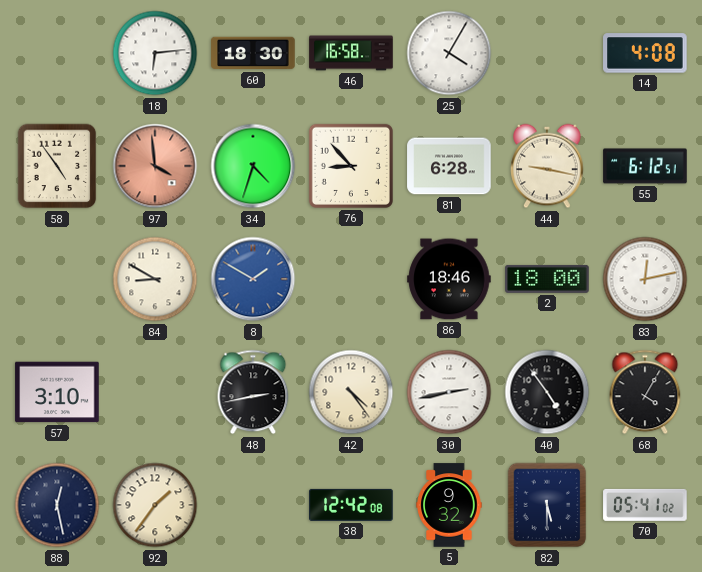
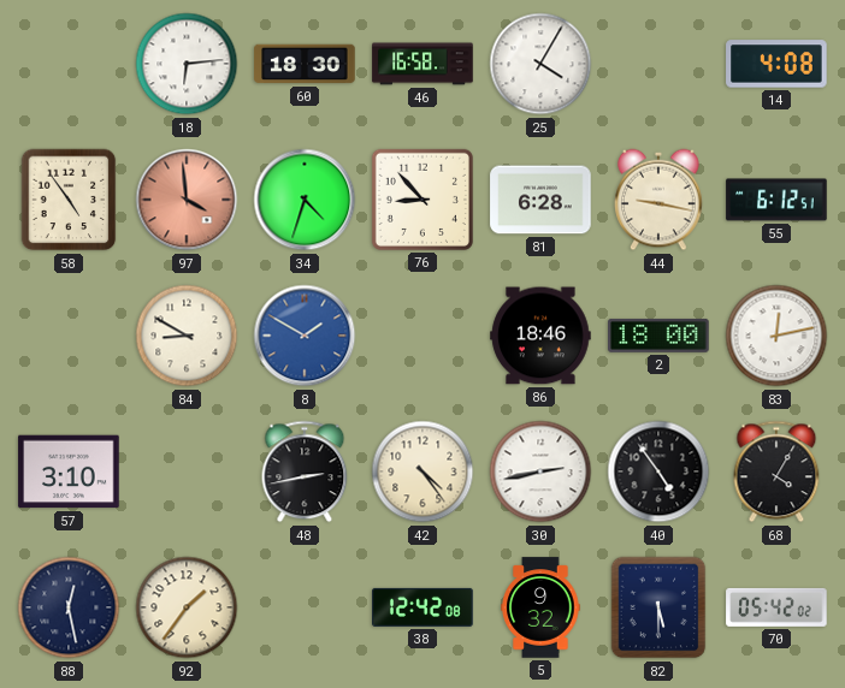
70: 05:41 -> 05:42 (776, 607)
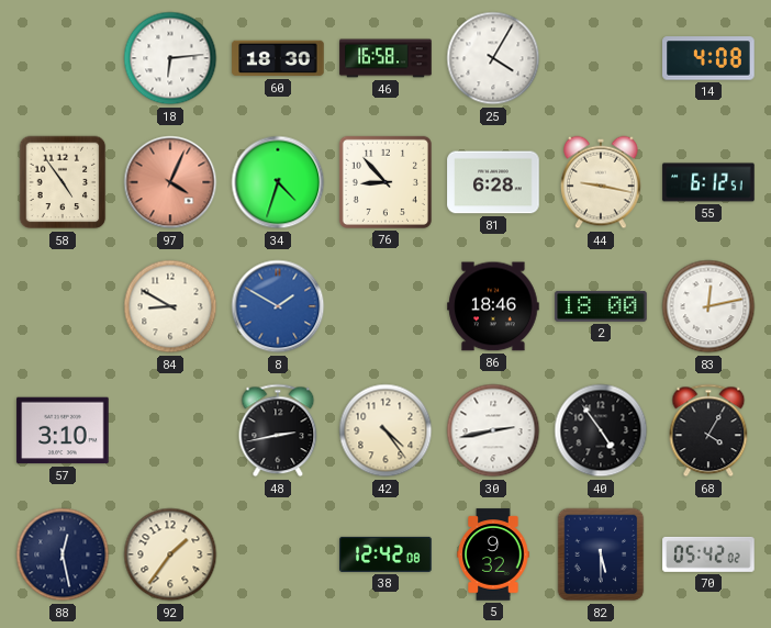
97: 3:59 -> 4:04 (170, 182)
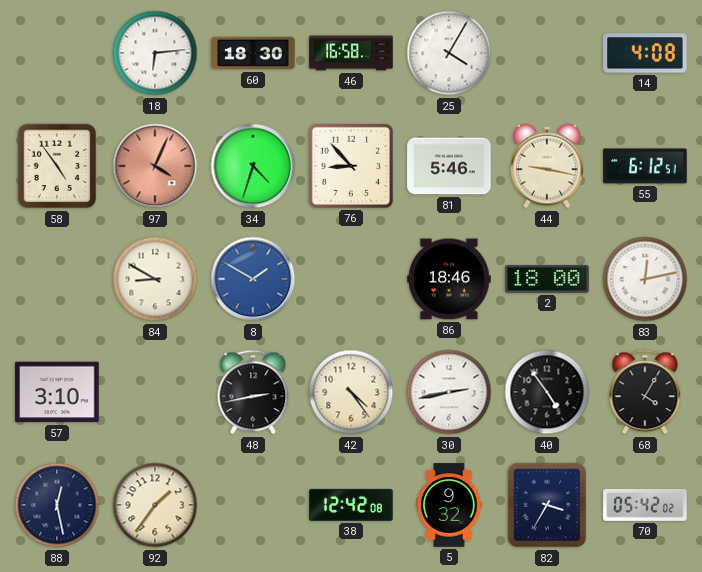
81: 6:28 -> 5:46 (449, 166)
82: 5:30 -> 3:35 (547, 505)
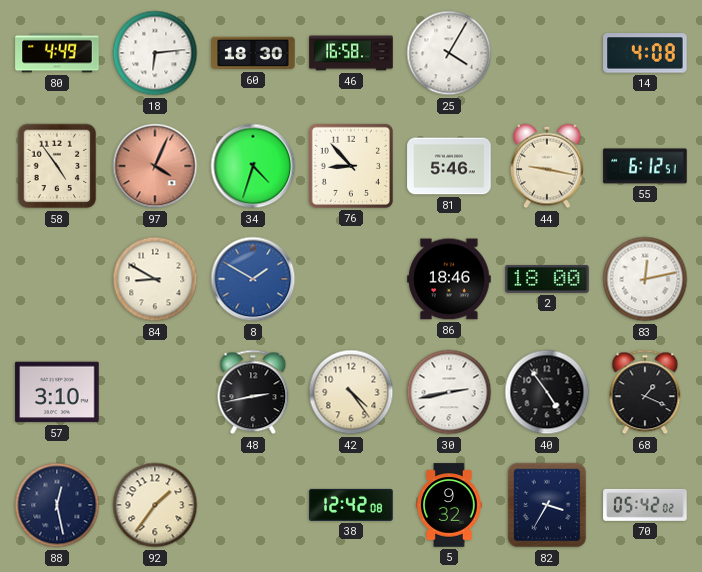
80: none -> 4:49 (57, 53)
68: 4:05 -> 1:19 (645, 392)
